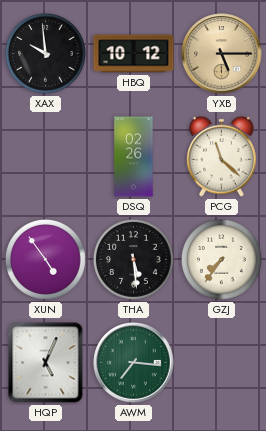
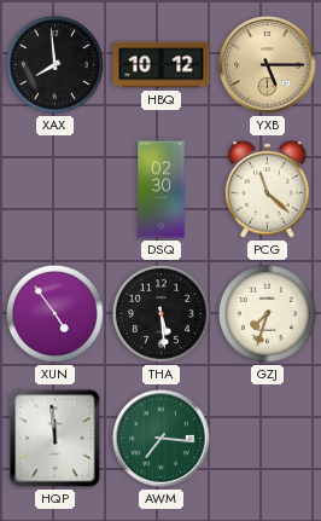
XAX: 9:59 -> 7:59 (56, 65)
DSQ: 02:26 -> 02:30 (162, 190)
GZJ: 7:36 -> 7:33 (268, 314)
HQP: 5:04 -> 11:59 (56, 439)
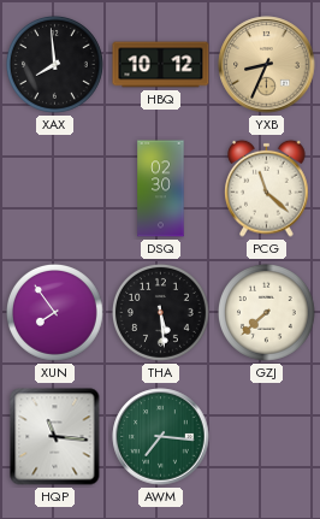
YXB: 5:15 -> 8:34 (267, 65)
XUN: 4:54 -> 7:54 (55, 313)
GZJ: 7:33 -> 7:38 (267, 313)
HQP: 11:59 -> 11:16 (55, 437)
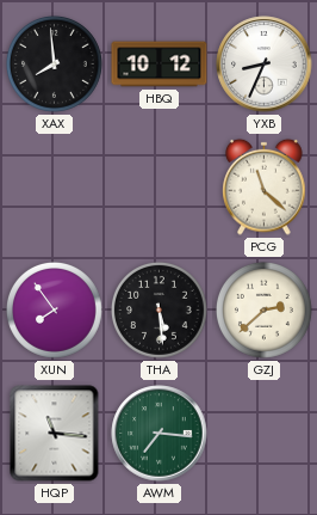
YXB dial: champagne -> white (265, 65)
DSQ: 02:30 -> none (161, 189)
GZJ: 7:38 -> 2:38 (265, 311)
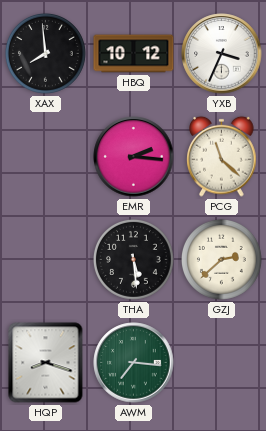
YXB: 8:34 -> 3:34 (222, 54)
EMR: none -> 2:16 (134, 157)
XUN: 7:54 -> none (55, 311)
HQP: 11:16 -> 8:18 (46, 363)
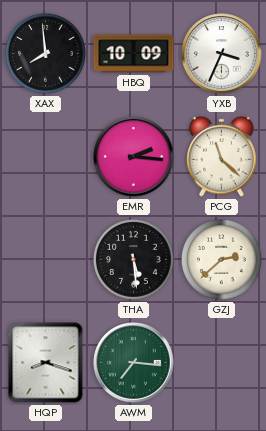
HBQ: 10:12 -> 10:09 (134, 54)
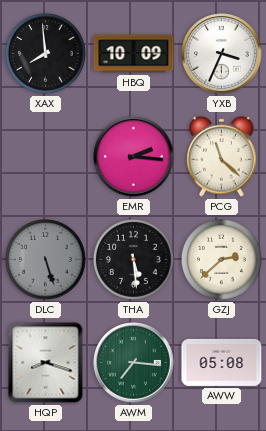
DLC: none -> 5:27 (46, 260)
AWW: none -> 05:08 (222, 362)
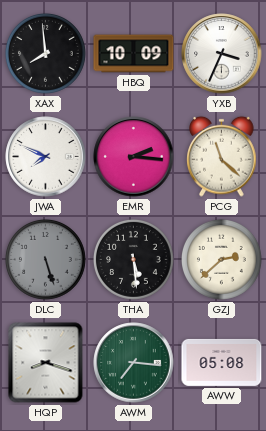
JWA: none -> 7:49 (46, 157)
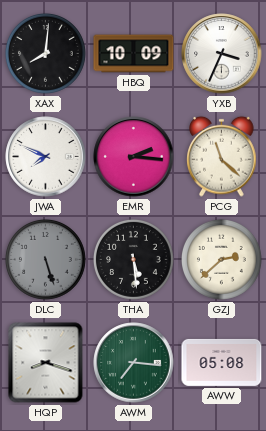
XAX: 7:59 -> 8:01 (46, 54)
